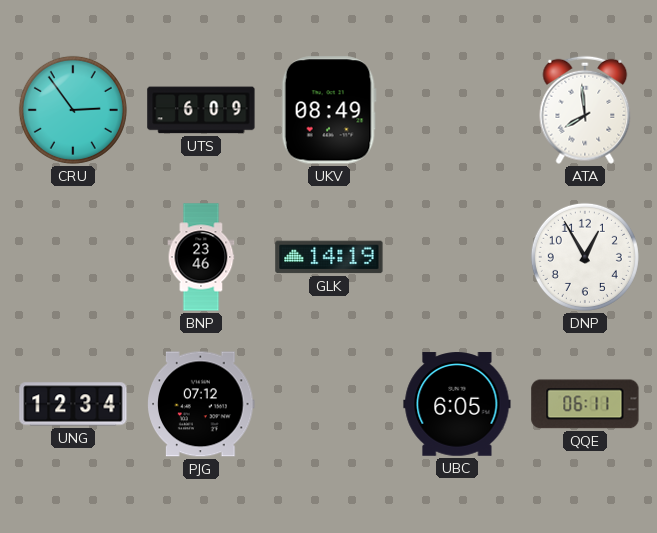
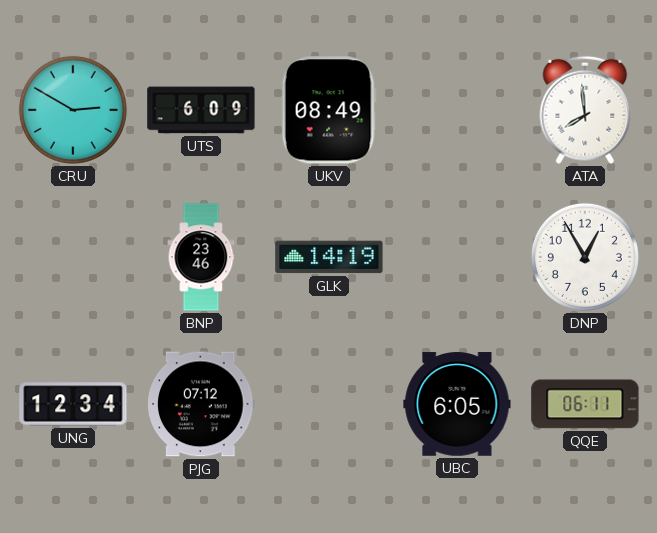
CRU: 2:54 -> 2:50 (73, 110)
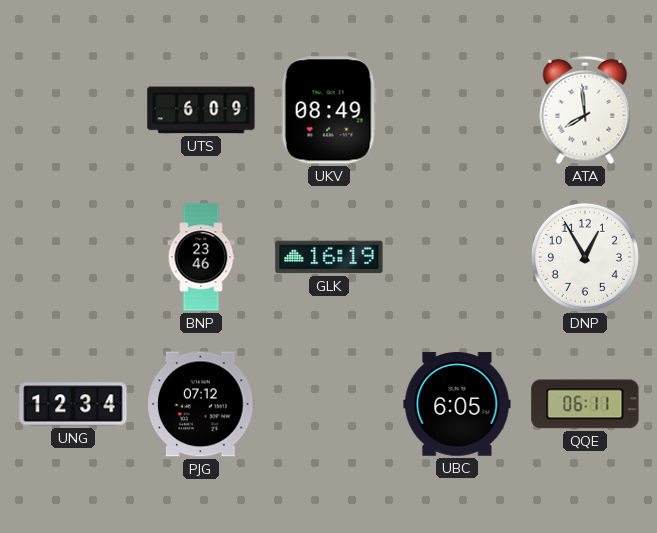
CRU: 2:50 -> none (73, 110)
GLK: 14:19 -> 16:19 (329, 257)
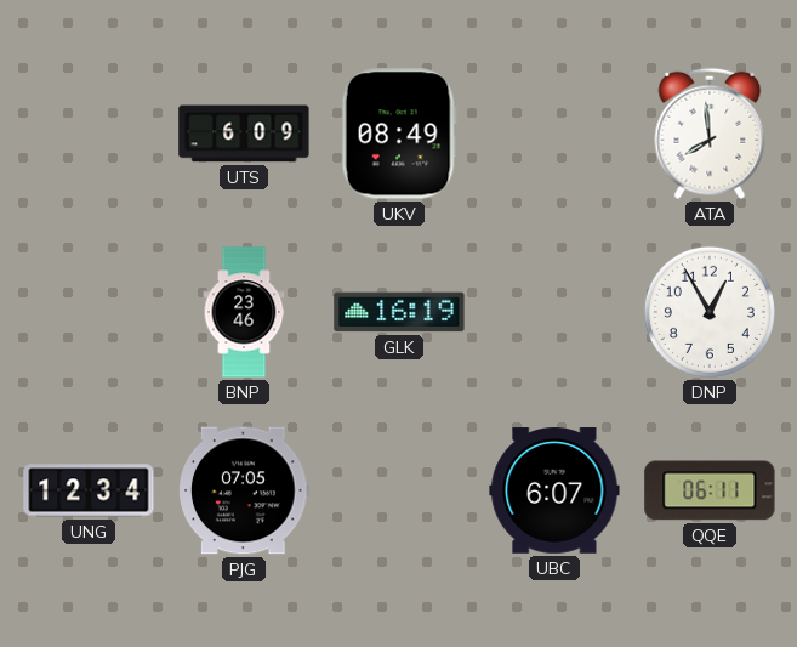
PJG: 07:12 -> 07:05 (244, 490)
UBC: 6:05 -> 6:07 (554, 490)
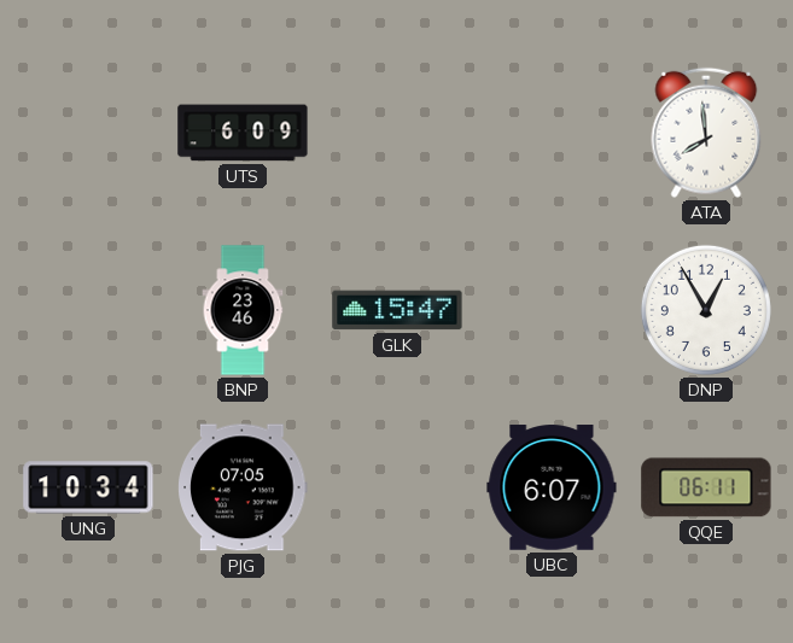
UKV: 08:49 -> none (399, 134)
GLK: 16:19 -> 15:47 (397, 310)
UNG: 12:34 -> 10:34 (88, 487)
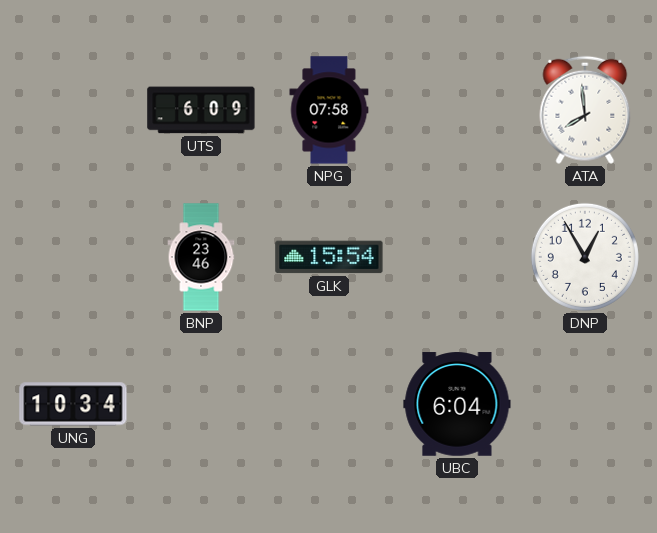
NPG: none -> 07:58 (329, 110)
GLK: 15:47 -> 15:54 (329, 257)
PJG: 07:05 -> none (243, 487)
UBC: 6:07 -> 6:04 (457, 404)
QQE: 06:11 -> none (706, 487)
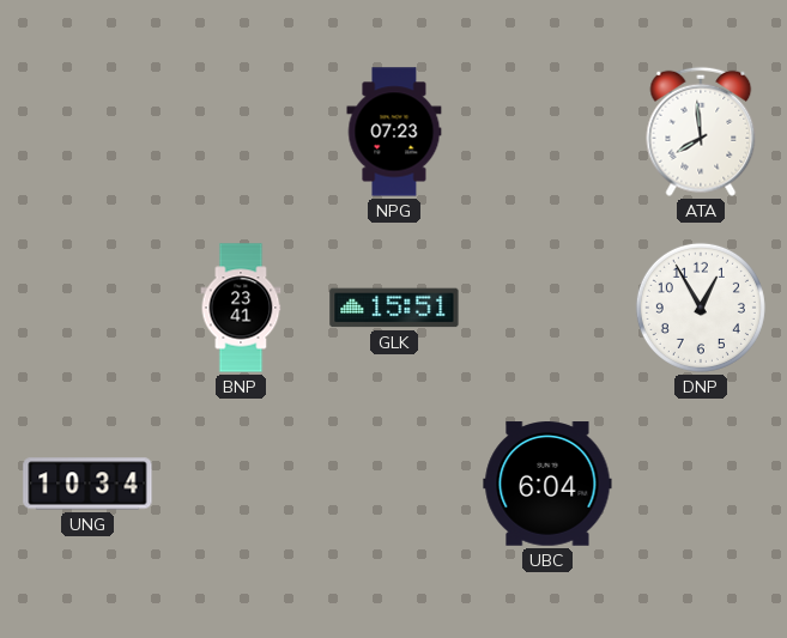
UTS: 6:09 -> none (201, 110)
NPG: 07:58 -> 07:23 (394, 132)
BNP: 23:46 -> 23:41 (241, 308)
GLK: 15:54 -> 15:51 (394, 308)
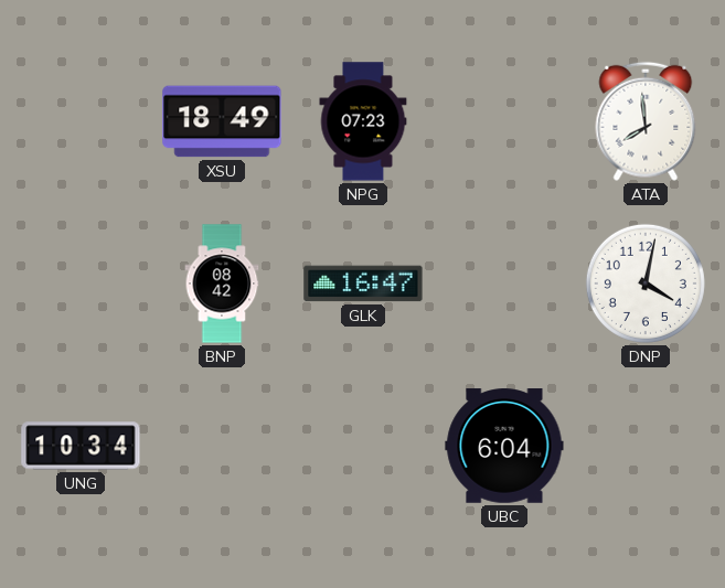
XSU: none -> 18:49 (222, 121)
BNP: 23:41 -> 08:42 (222, 284)
GLK: 15:51 -> 16:47 (363, 284)
DNP: 12:55 -> 4:02 (646, 284)
